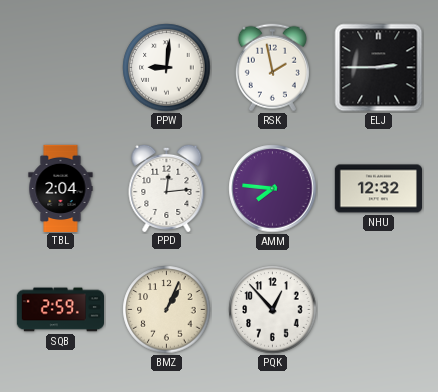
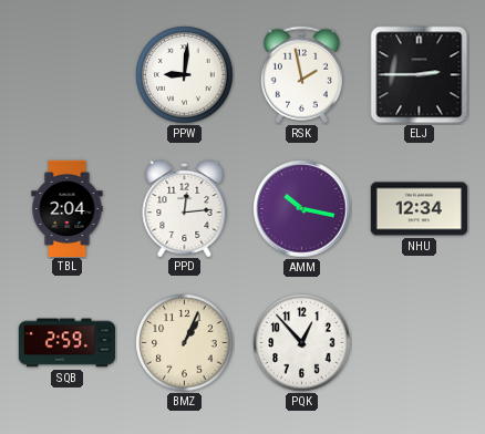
AMM: 7:46 -> 10:17 (302, 209)
NHU: 12:32 -> 12:34 (419, 209)
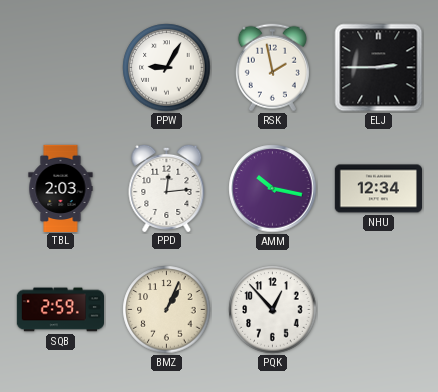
PPW: 9:01 -> 9:05 (167, 68)
TBL: 2:04 -> 2:03 (61, 188)
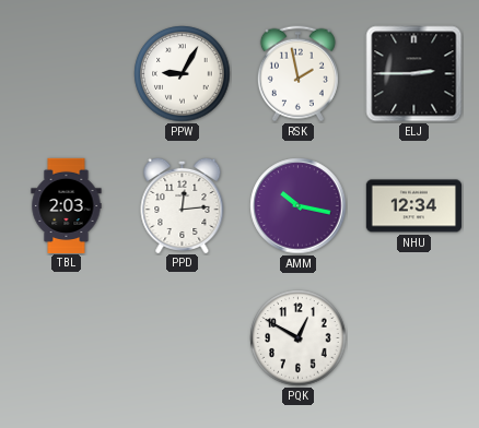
SQB: 2:59 -> none (60, 310)
BMZ: 1:04 -> none (167, 310)
PQK: 12:53 -> 12:50 (299, 338)
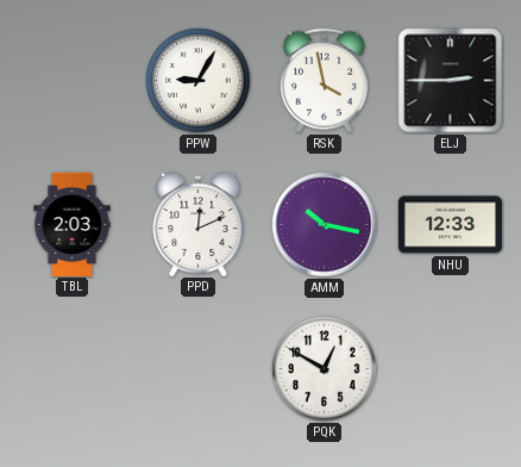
RSK: 1:58 -> 3:58 (324, 81)
PPD: 12:14 -> 12:11 (199, 223)
NHU: 12:34 -> 12:33 (450, 225)
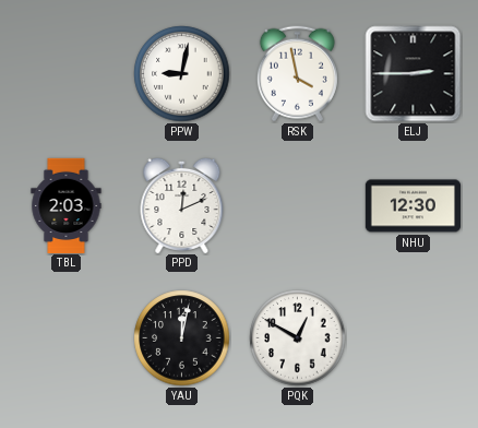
PPW: 9:05 -> 9:02 (182, 74)
AMM: 10:17 -> none (325, 225)
NHU: 12:33 -> 12:30 (413, 206)
YAU: none -> 12:02 (182, 338)
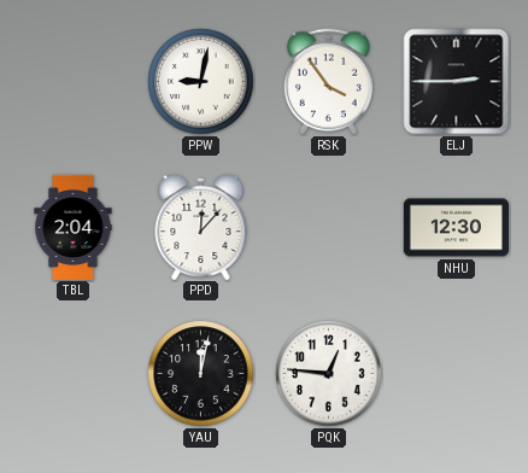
RSK: 3:58 -> 3:54 (328, 82)
TBL: 2:03 -> 2:04 (74, 227)
PPD: 12:11 -> 12:07 (201, 226)
PQK: 12:50 -> 12:46 (329, 374)
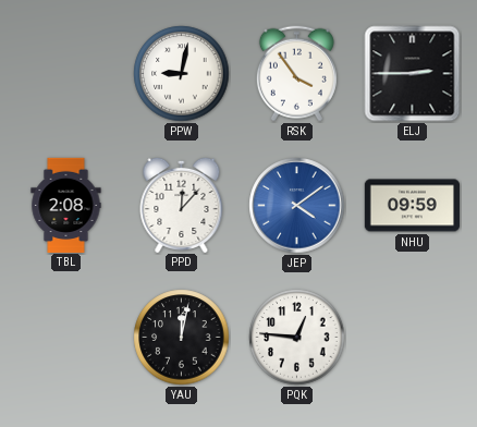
TBL: 2:04 -> 2:08 (66, 205)
JEP: none -> 4:09 (297, 206)
NHU: 12:30 -> 09:59 (412, 206)
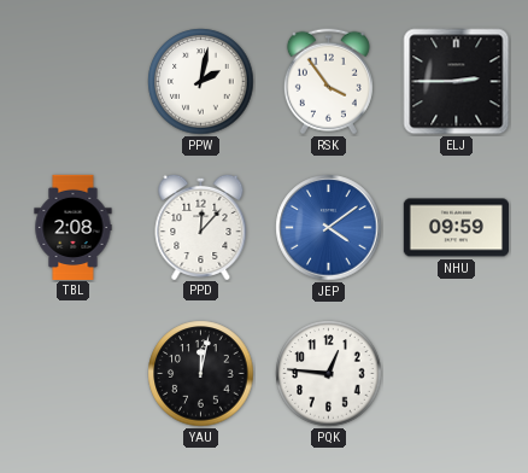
PPW: 9:02 -> 2:02 (201, 82)
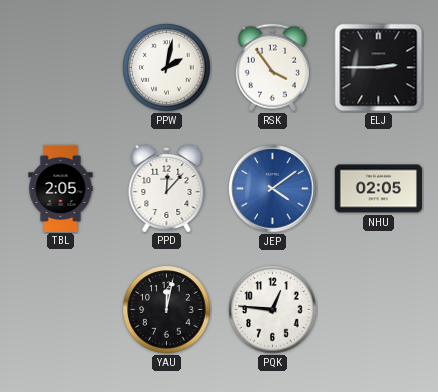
TBL: 2:08 -> 2:05 (61, 188)
NHU: 09:59 -> 02:05 (378, 189)
